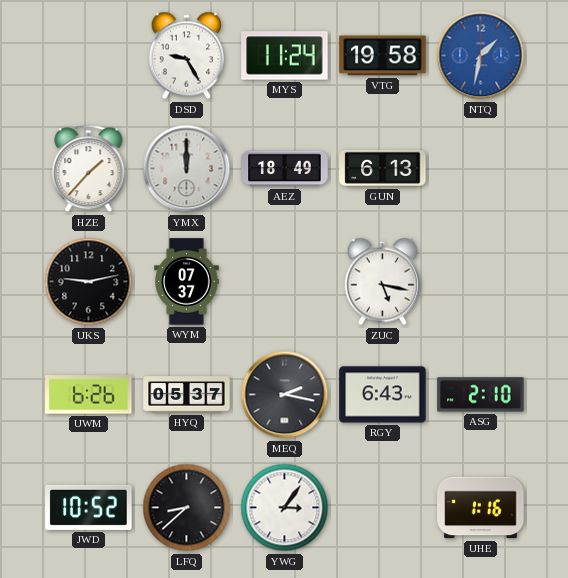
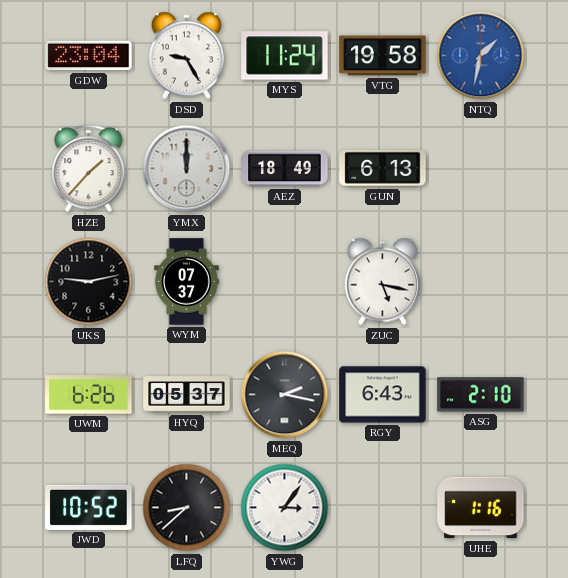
GDW: none -> 23:04 (89, 56)
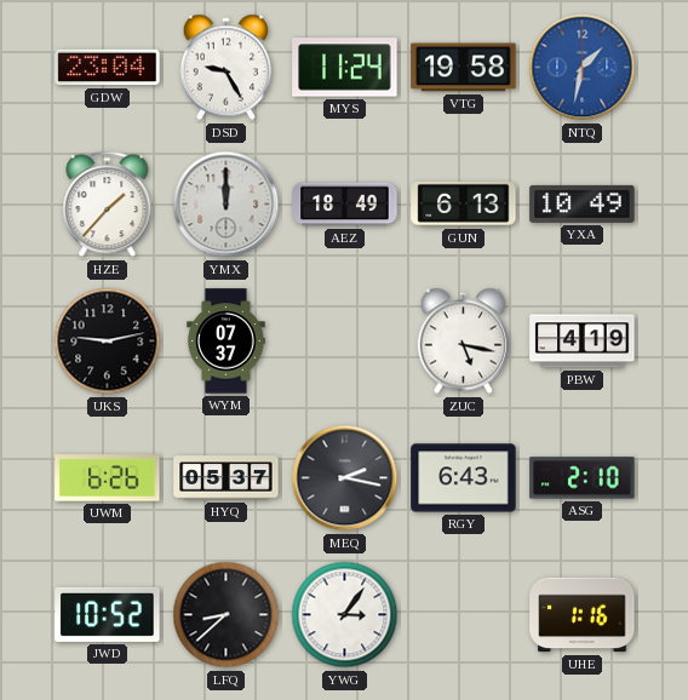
YXA: none -> 10:49 (583, 203)
PBW: none -> 4:19 (583, 342)
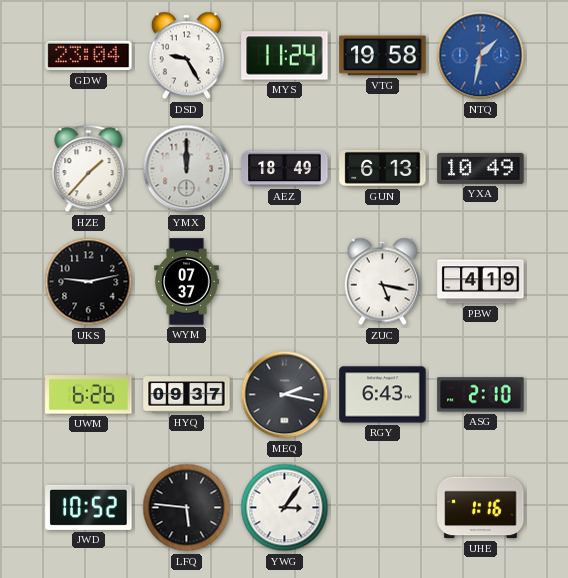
HYQ: 05:37 -> 09:37 (187, 395)
LFQ: 8:38 -> 5:46 (187, 508)
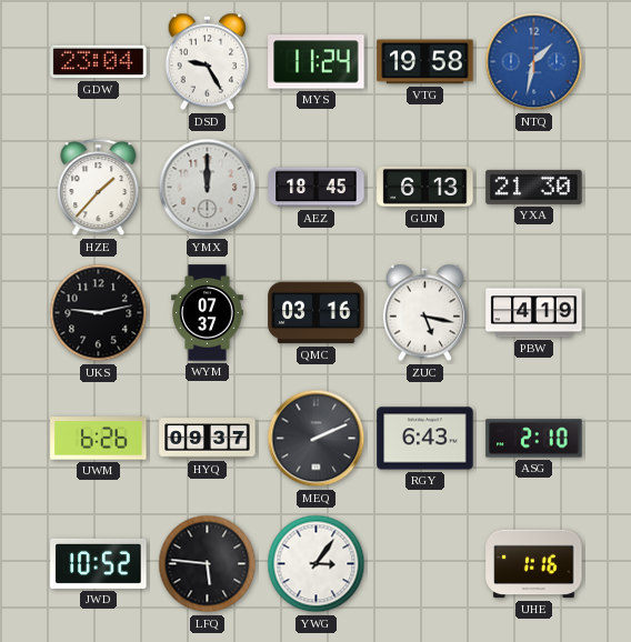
AEZ: 18:49 -> 18:45 (317, 188)
YXA: 10:49 -> 21:30 (534, 187)
QMC: none -> 03:16 (317, 313)
MEQ: 2:17 -> 2:11 (317, 439)
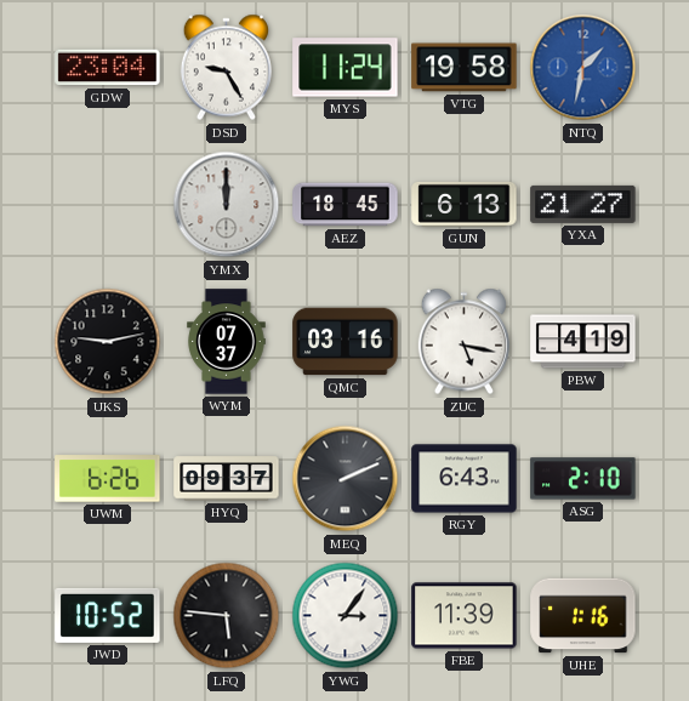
HZE: 1:37 -> none (99, 188)
YXA: 21:30 -> 21:27 (583, 204)
FBE: none -> 11:39 (465, 616)
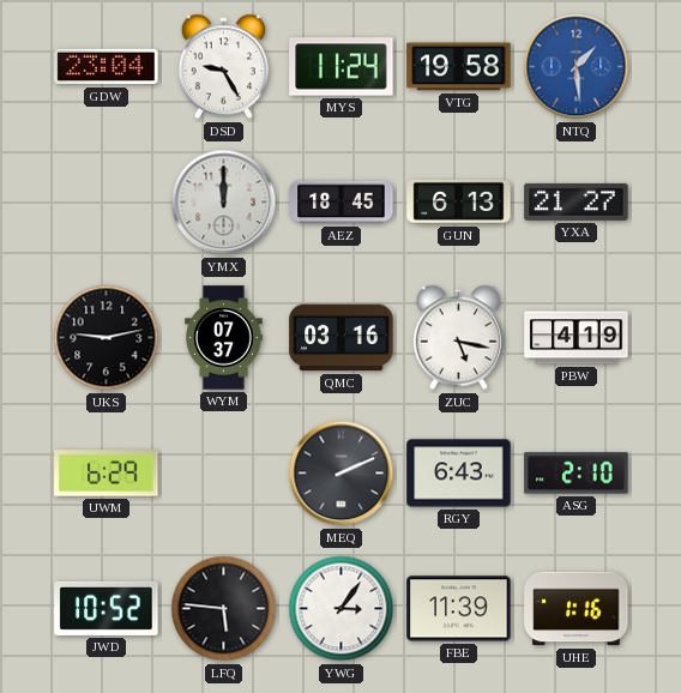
NTQ: 1:32 -> 1:29 (577, 67)
UWM: 6:26 -> 6:29 (107, 474)
HYQ: 09:37 -> none (227, 479)
